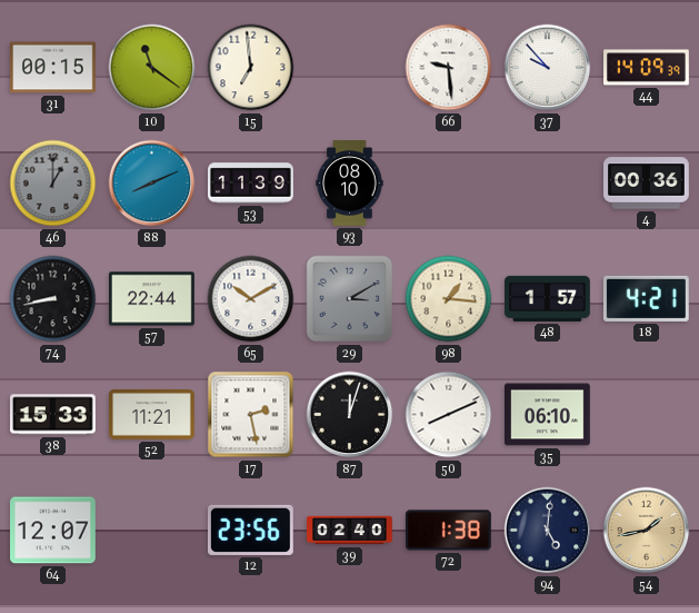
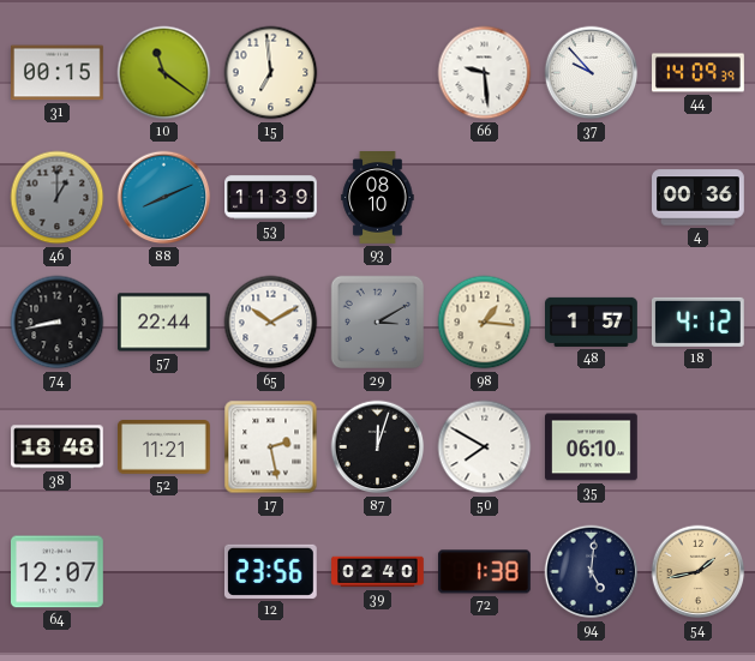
18: 4:21 -> 4:12 (697, 322)
38: 15:33 -> 18:48 (58, 447)
50: 8:11 -> 7:50 (485, 447)
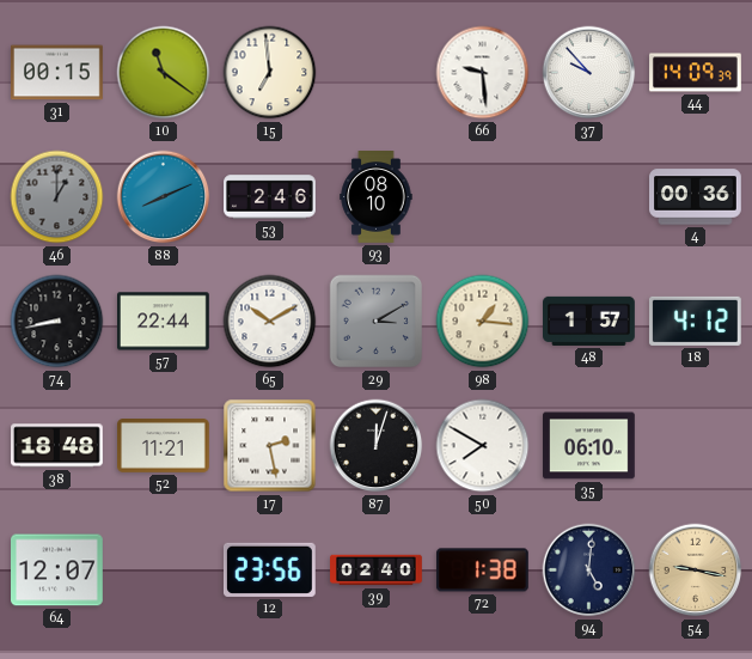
53: 11:39 -> 2:46 (270, 197)
54: 1:43 -> 9:17 (696, 570)
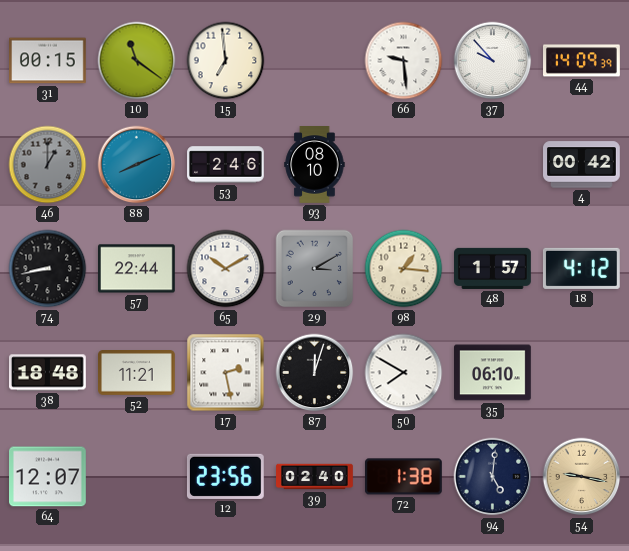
4: 00:36 -> 00:42 (582, 165)
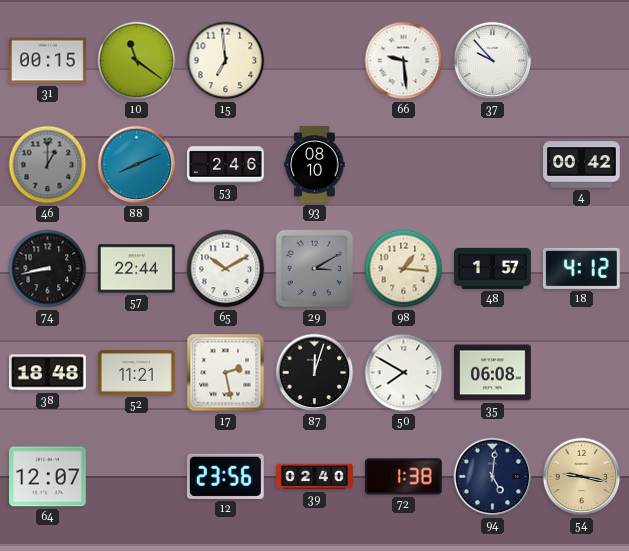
44: 14:09 -> none (582, 61)
35: 06:10 -> 06:08 (493, 373)
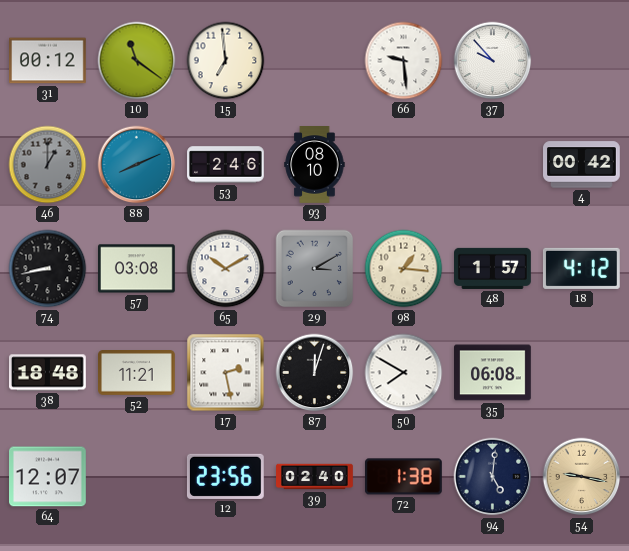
31: 00:15 -> 00:12 (48, 61)
57: 22:44 -> 03:08 (137, 269)
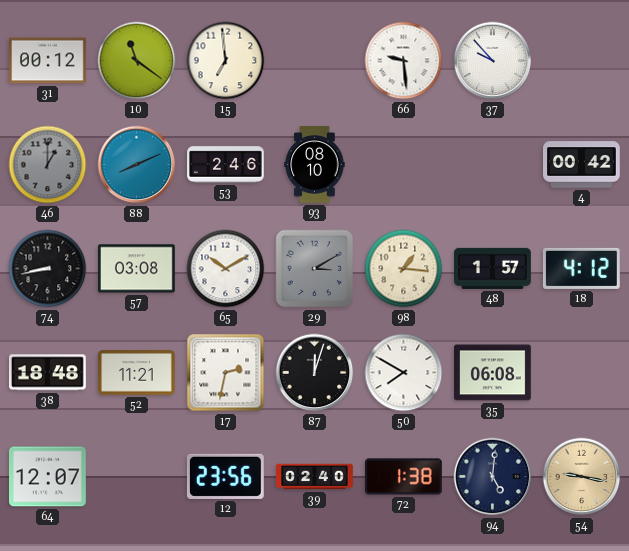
17: 2:28 -> 2:32 (226, 373)
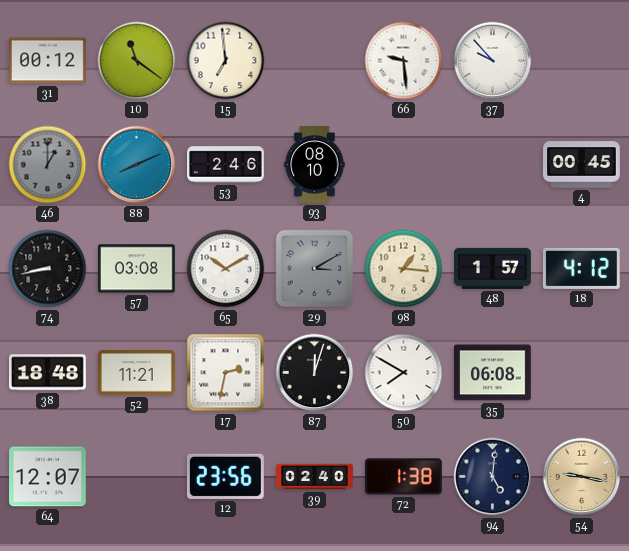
4: 00:42 -> 00:45 (582, 165)
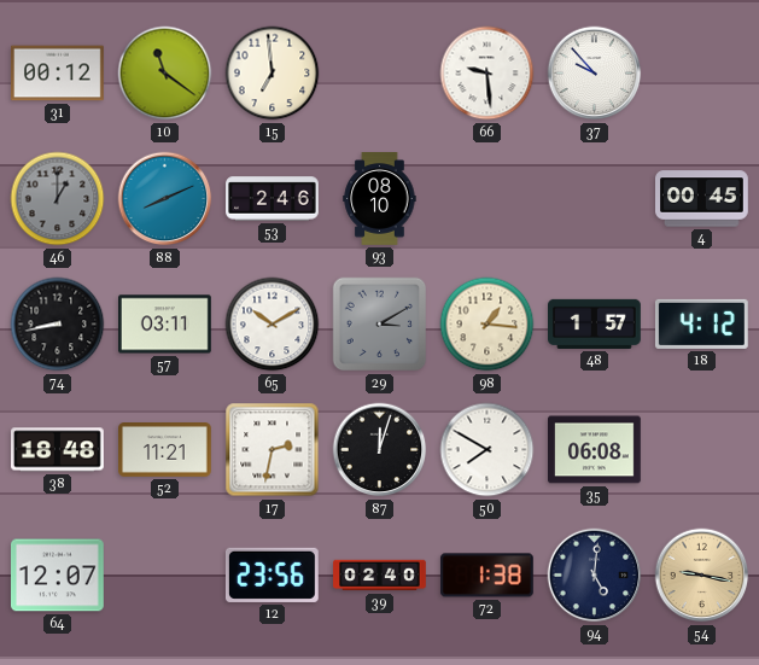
57: 03:08 -> 03:11 (165, 325)
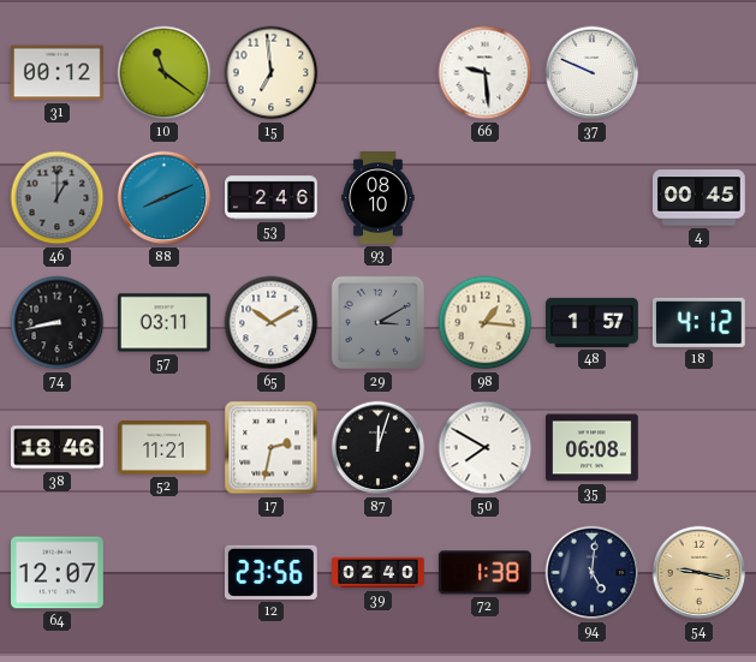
37: 9:53 -> 9:49 (593, 73)
38: 18:48 -> 18:46 (58, 448)
